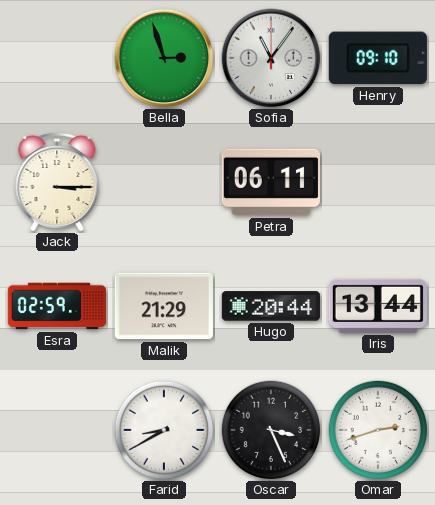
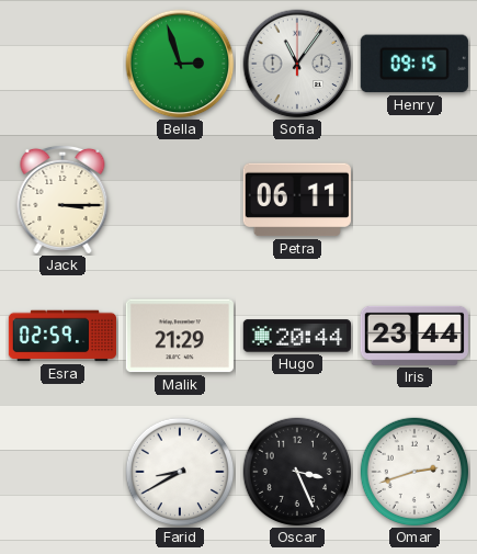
Henry: 09:10 -> 09:15 (414, 64)
Iris: 13:44 -> 23:44 (414, 336)
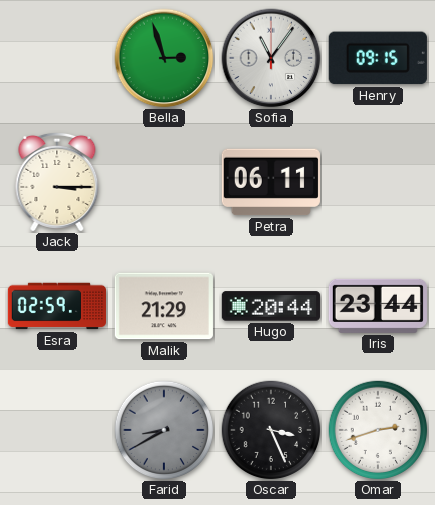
Farid dial: white -> grey (164, 430)
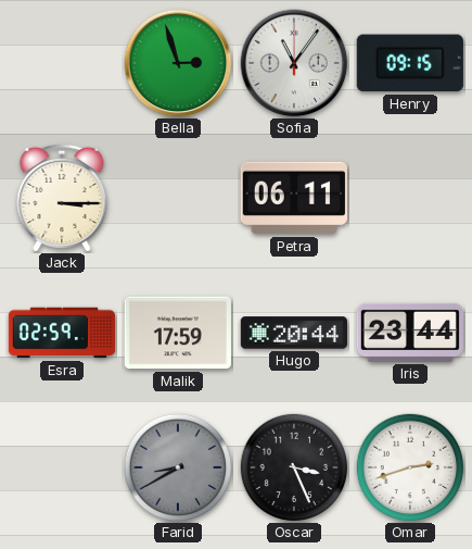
Malik: 21:29 -> 17:59 (178, 333)
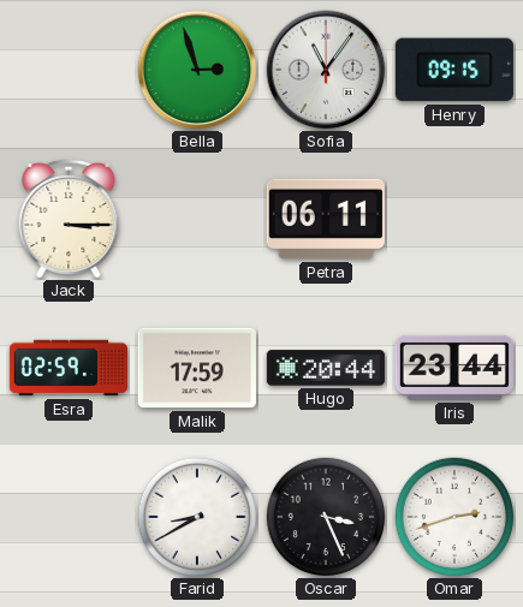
Farid dial: grey -> white (197, 517)
